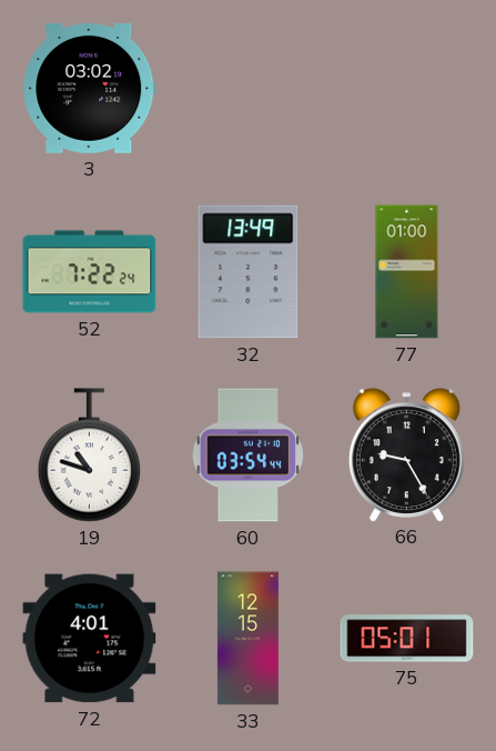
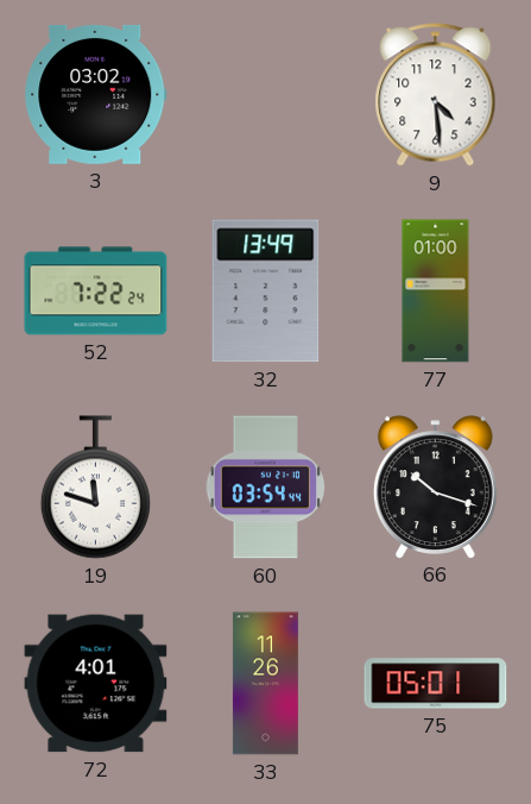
9: none -> 4:29 (436, 95)
19: 10:48 -> 11:48 (95, 488)
66: 9:25 -> 10:18 (435, 486)
33: 12:15 -> 11:26 (265, 684)
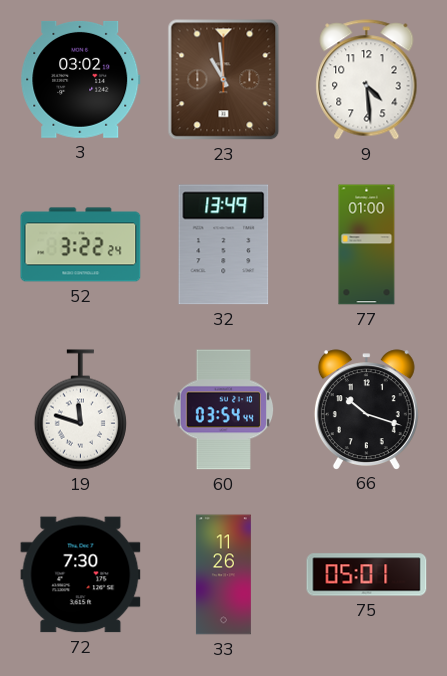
23: none -> 10:59 (224, 80)
52: 7:22 -> 3:22 (81, 245)
72: 4:01 -> 7:30 (81, 575)
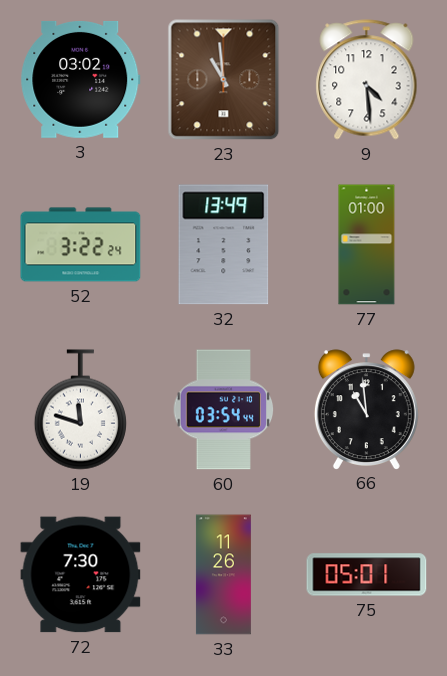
66: 10:18 -> 10:59 (366, 409)
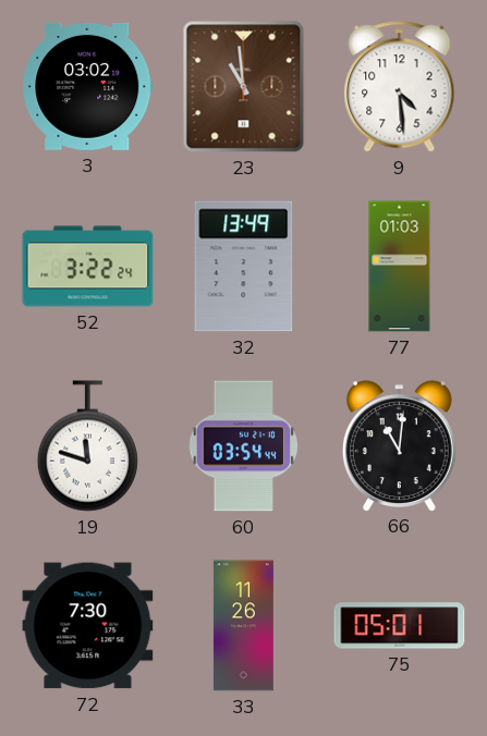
77: 01:00 -> 01:03 (400, 267)
66: 10:59 -> 11:01 (399, 445)
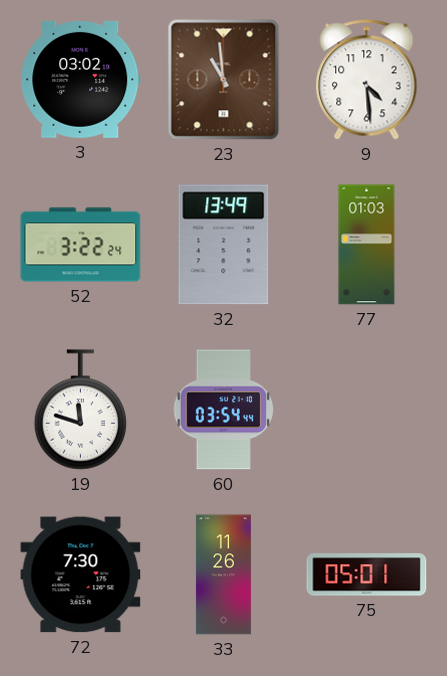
66: 11:01 -> none (399, 445)
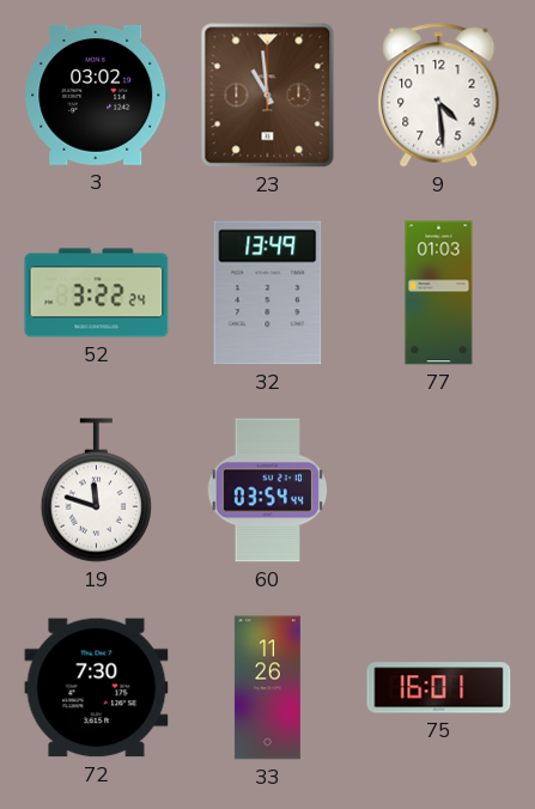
75: 05:01 -> 16:01 (439, 688)
